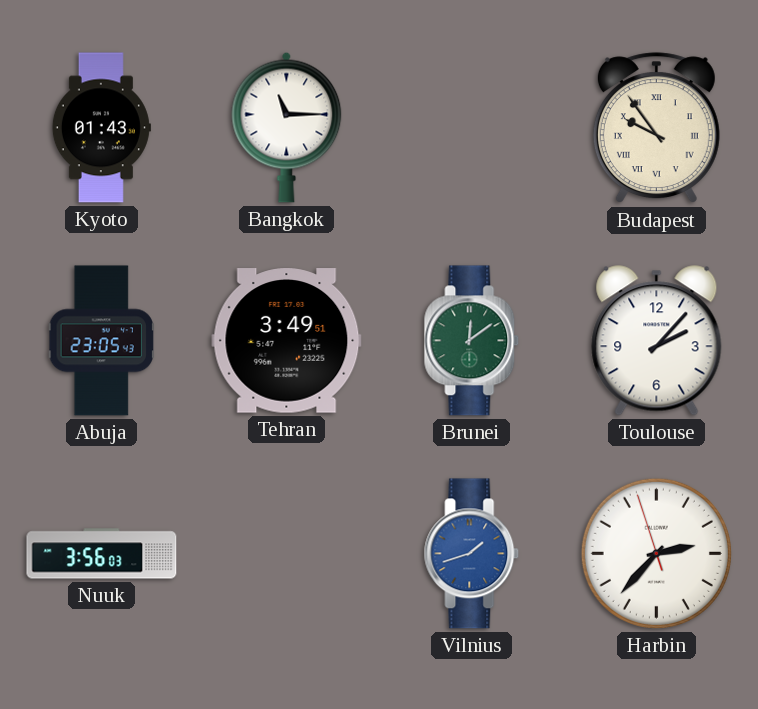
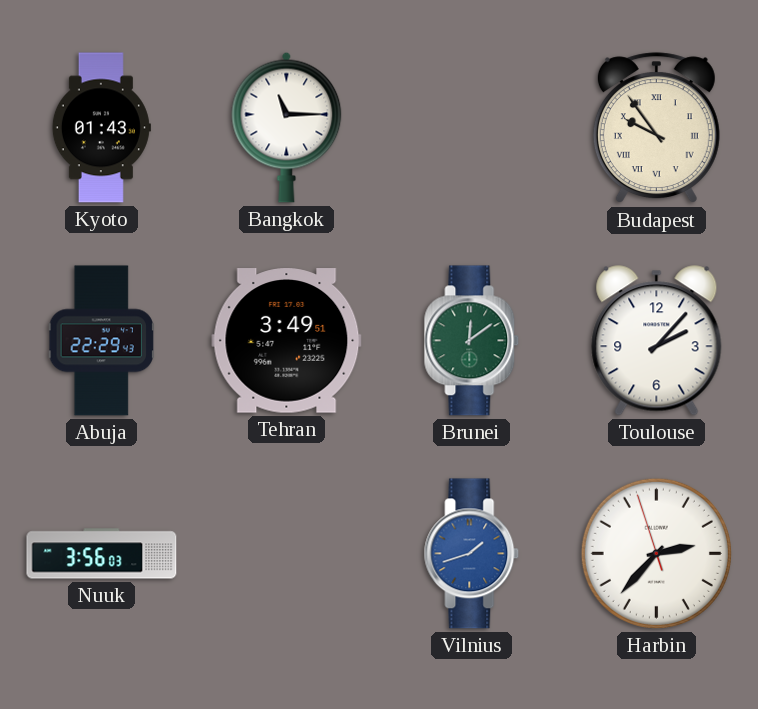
Abuja: 23:05 -> 22:29 (101, 341)
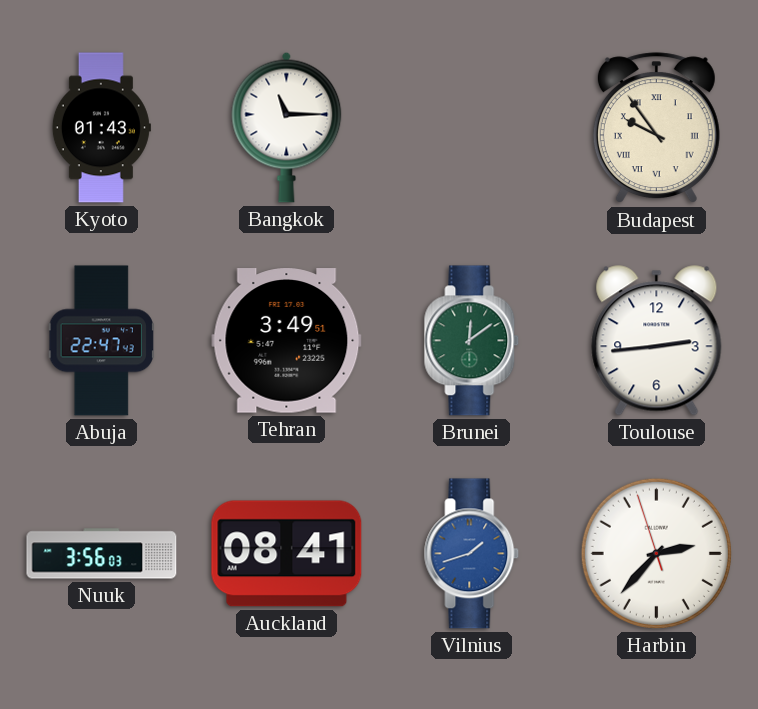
Abuja: 22:29 -> 22:47 (101, 341)
Toulouse: 2:07 -> 2:44 (657, 341)
Auckland: none -> 08:41 (287, 554)
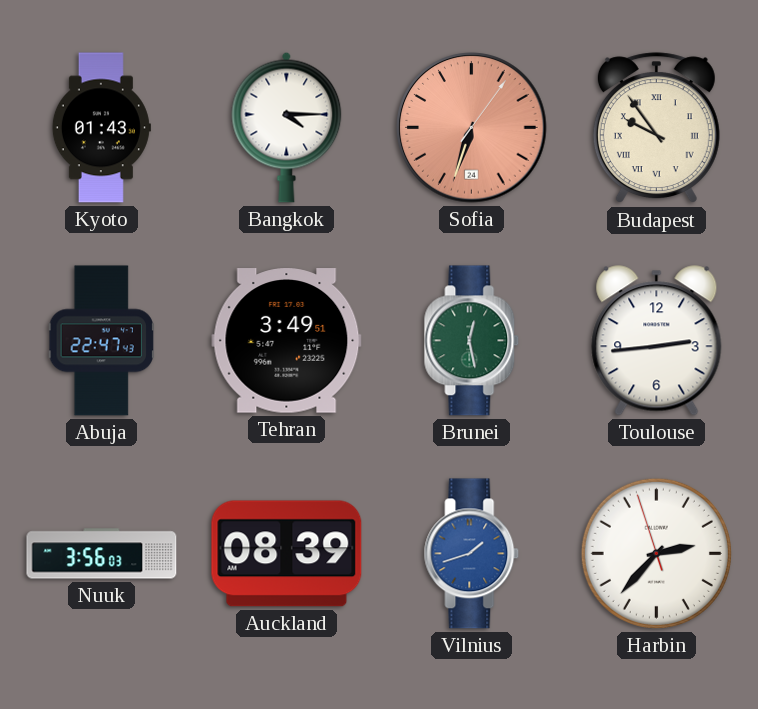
Bangkok: 11:15 -> 4:15 (287, 127)
Sofia: none -> 6:33 (472, 128)
Brunei: 12:09 -> 12:28 (472, 341)
Auckland: 08:41 -> 08:39 (287, 554)
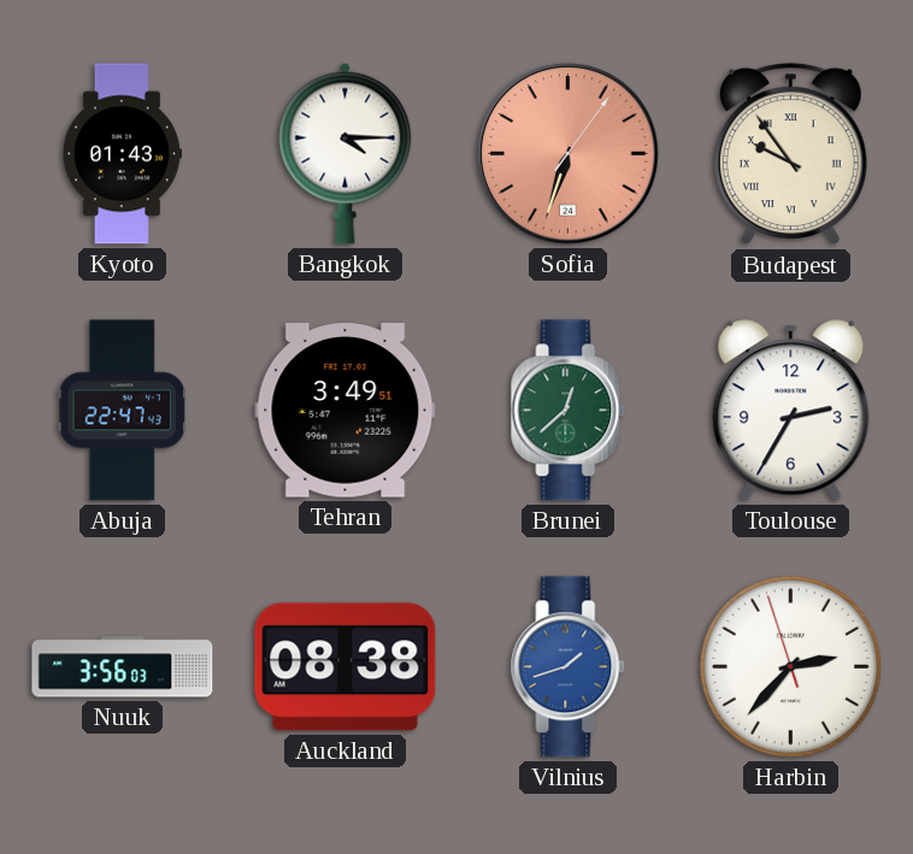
Brunei: 12:28 -> 12:38 (569, 411)
Toulouse: 2:44 -> 2:35 (791, 411)
Auckland: 08:39 -> 08:38 (346, 667)
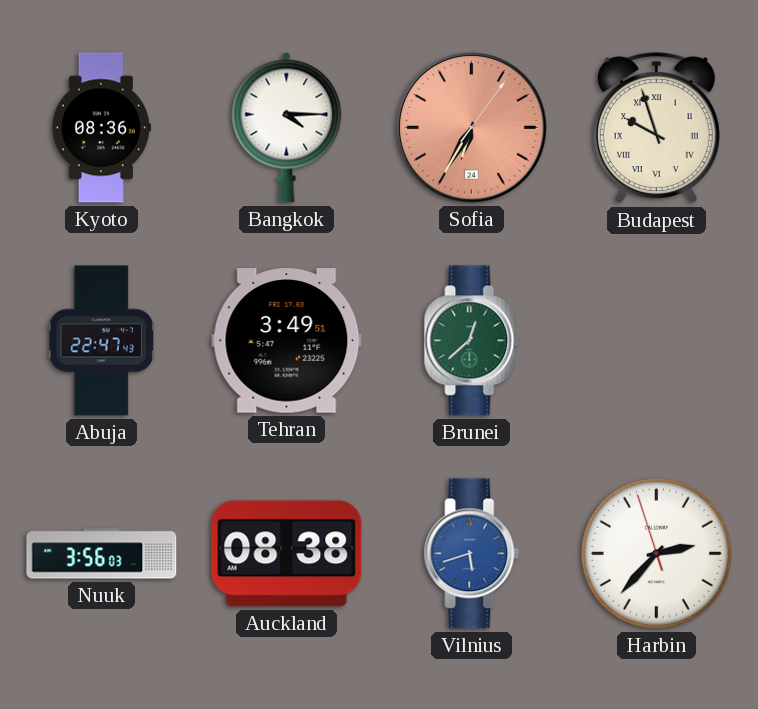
Kyoto: 01:43 -> 08:36 (101, 128)
Sofia: 6:33 -> 6:35 (472, 128)
Budapest: 9:54 -> 9:57 (656, 128)
Toulouse: 2:35 -> none (791, 411)
Vilnius: 1:42 -> 5:42 (472, 554)
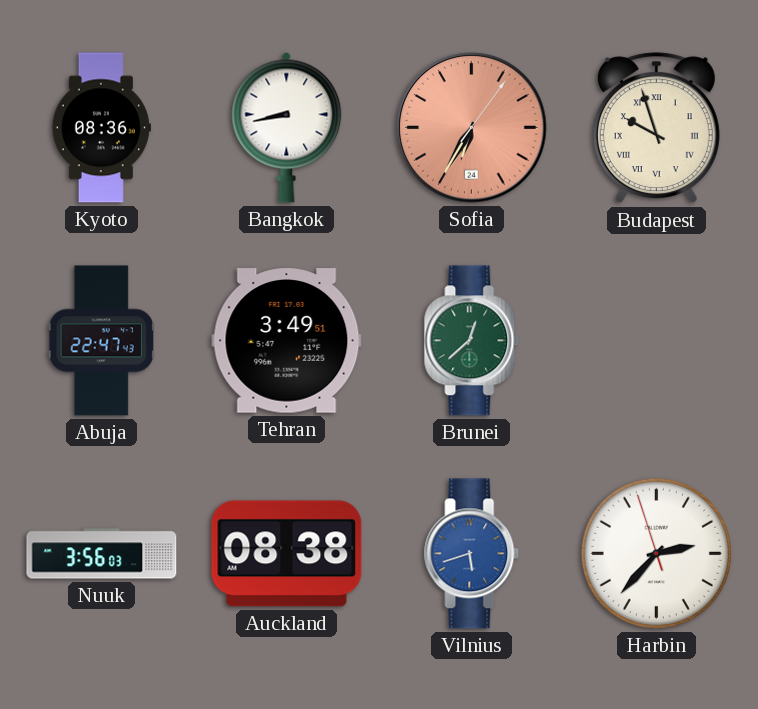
Bangkok: 4:15 -> 8:43 (287, 127)
